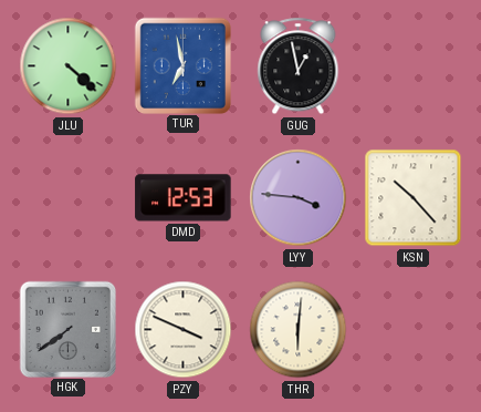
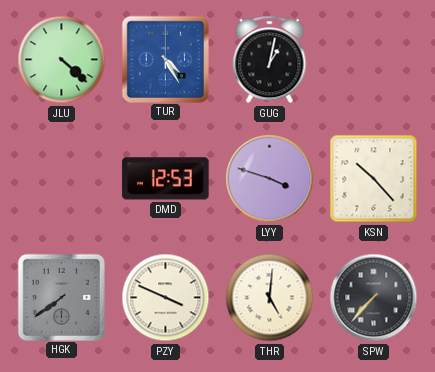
TUR: 6:58 -> 4:25 (165, 59)
GUG: 12:58 -> 1:02 (270, 60)
LYY: 3:46 -> 3:48 (270, 179)
THR: 6:01 -> 5:01 (270, 298)
SPW: none -> 7:37 (374, 298)
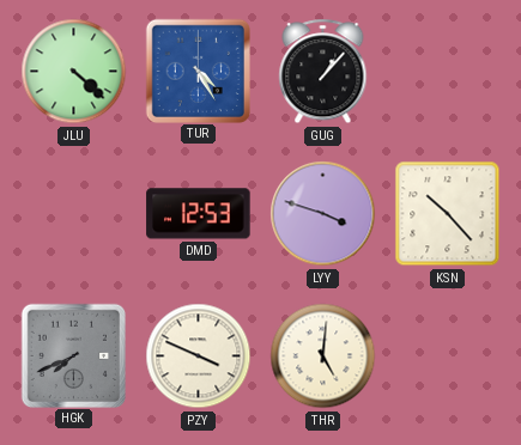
GUG: 1:02 -> 1:07 (323, 72)
HGK: 7:39 -> 7:41 (73, 355)
SPW: 7:37 -> none (374, 298)
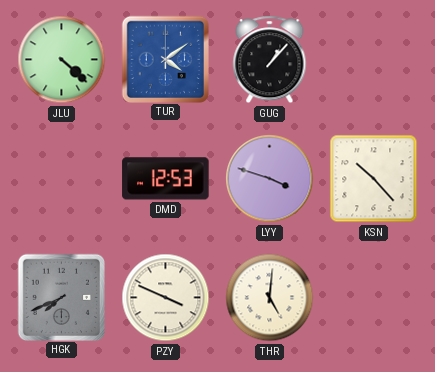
TUR: 4:25 -> 4:09 (165, 59)
